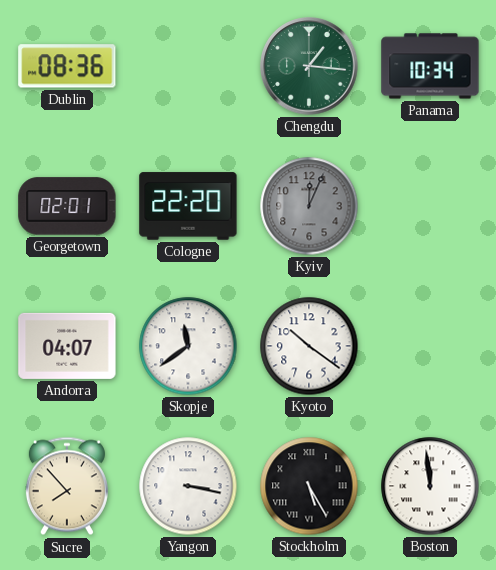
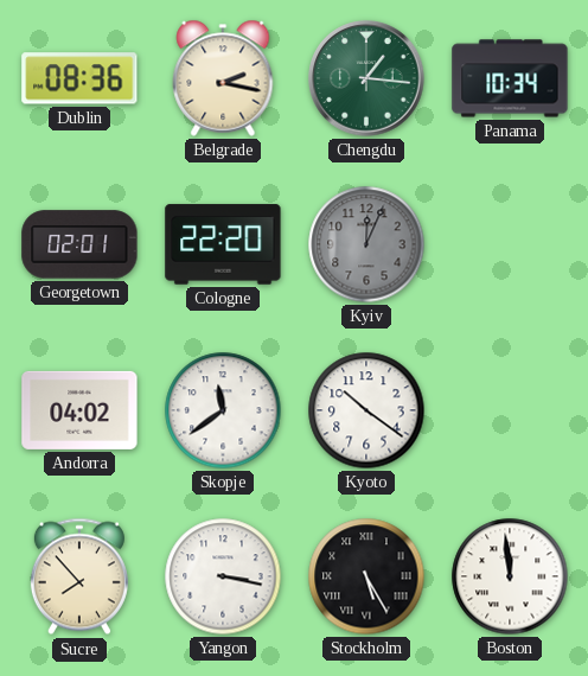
Belgrade: none -> 2:17 (223, 78)
Andorra: 04:07 -> 04:02 (79, 410)
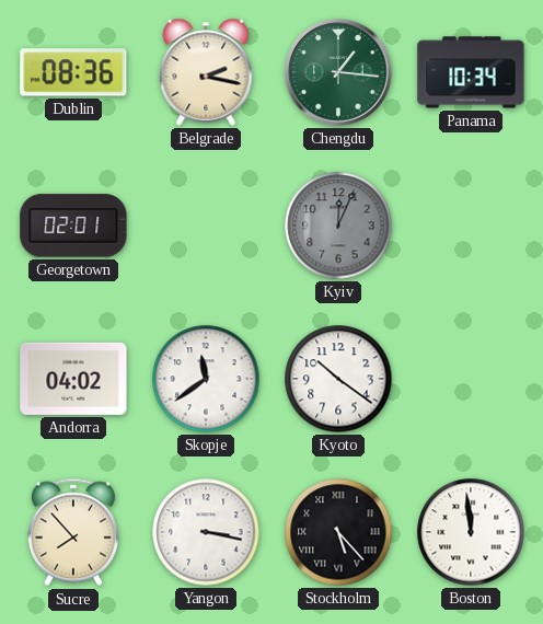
Cologne: 22:20 -> none (223, 244)
Stockholm: 5:25 -> 5:23 (338, 532)
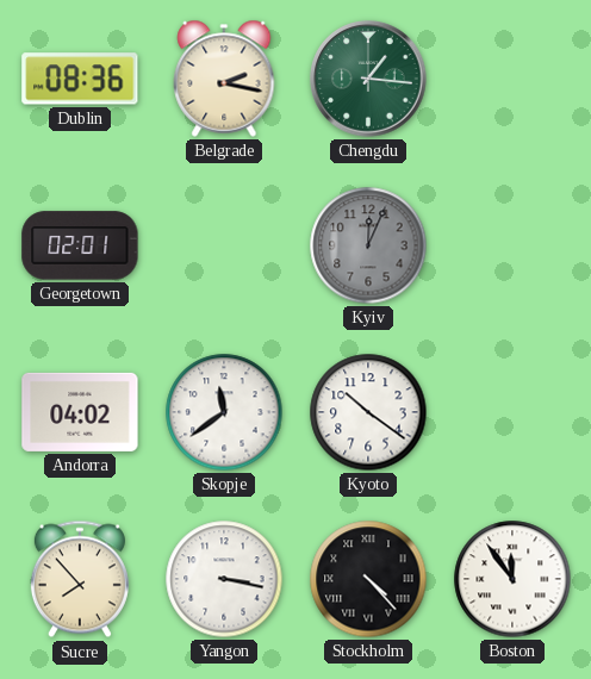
Panama: 10:34 -> none (471, 72)
Stockholm: 5:23 -> 4:23 (368, 579)
Boston: 11:59 -> 11:54 (512, 579)
